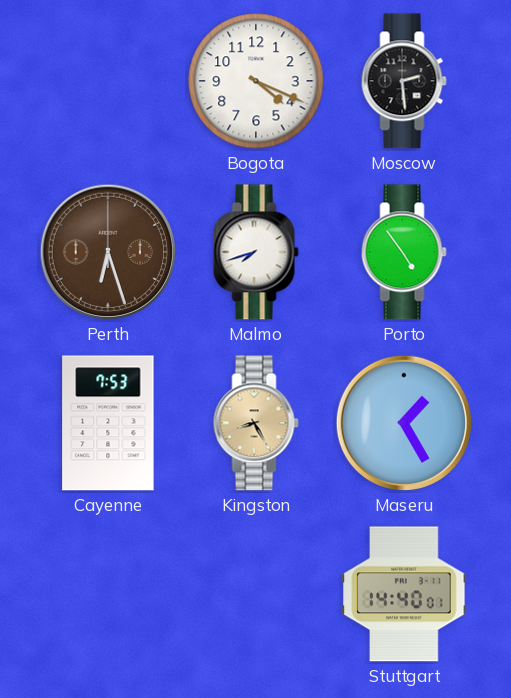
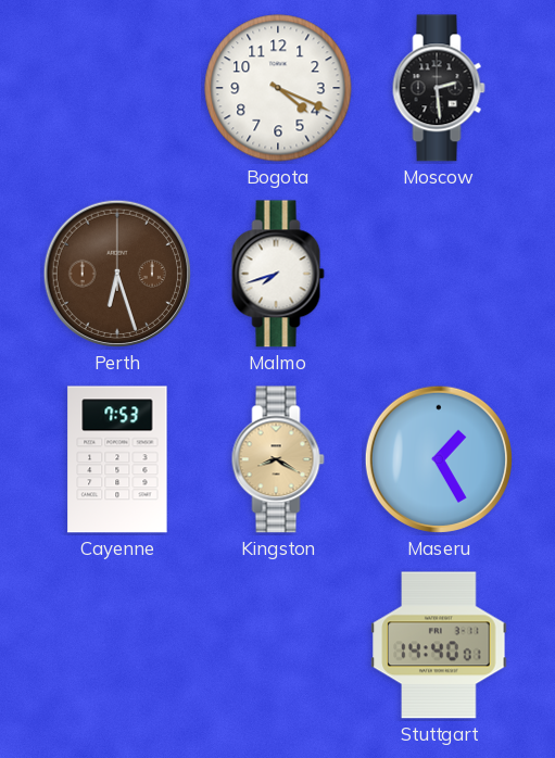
Porto: 4:54 -> none (404, 252)
Kingston: 8:25 -> 8:20 (278, 459)
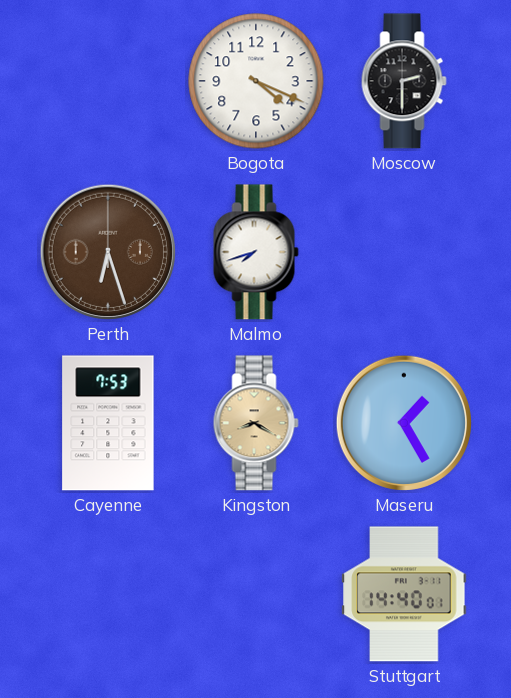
Moscow: 2:29 -> 2:30 (404, 81)
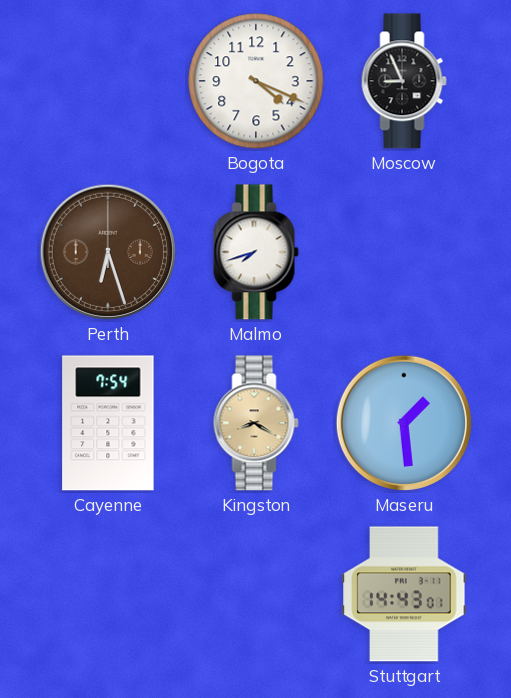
Moscow: 2:30 -> 8:56 (404, 81)
Cayenne: 7:53 -> 7:54 (108, 423)
Maseru: 1:25 -> 1:29 (404, 423)
Stuttgart: 14:40 -> 14:43 (404, 594)
